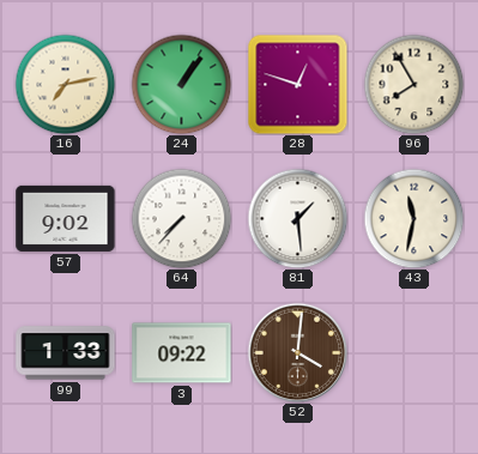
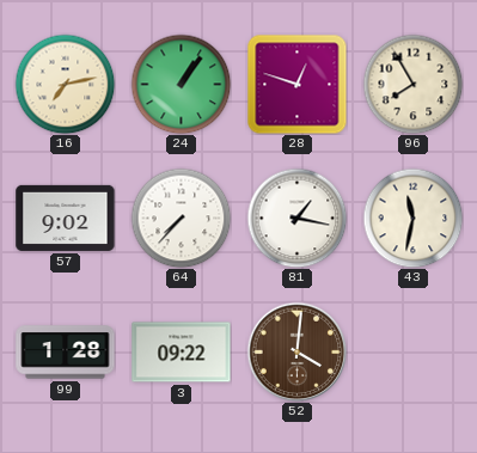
81: 1:29 -> 1:17 (296, 218)
99: 1:33 -> 1:28 (66, 353)
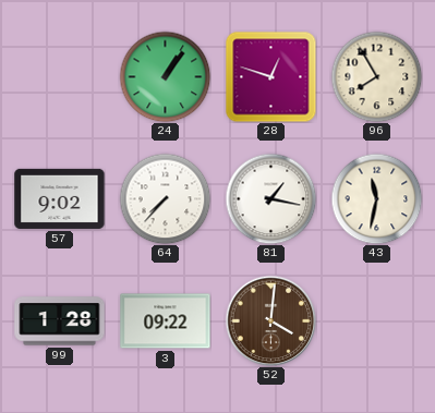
16: 7:13 -> none (65, 84)
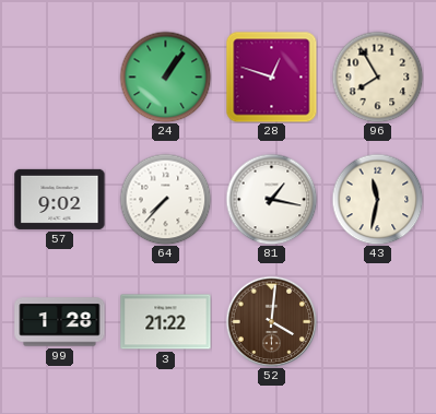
3: 09:22 -> 21:22 (166, 322)
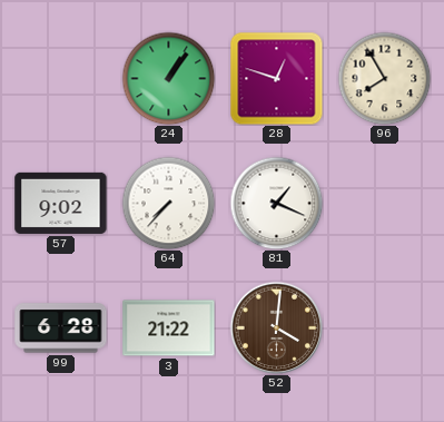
81: 1:17 -> 1:19 (276, 203)
43: 11:32 -> none (377, 199)
99: 1:28 -> 6:28 (61, 328)
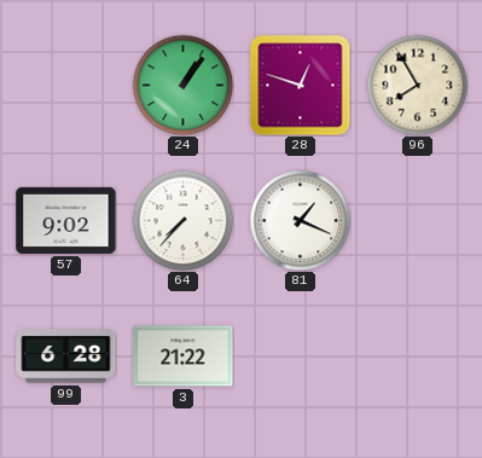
52: 4:01 -> none (276, 327)
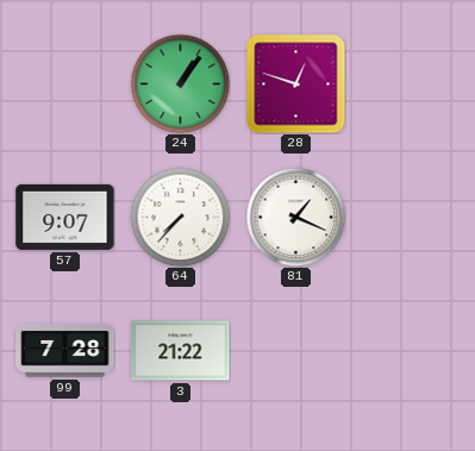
96: 7:55 -> none (417, 85)
57: 9:02 -> 9:07 (65, 217)
99: 6:28 -> 7:28 (65, 351)
